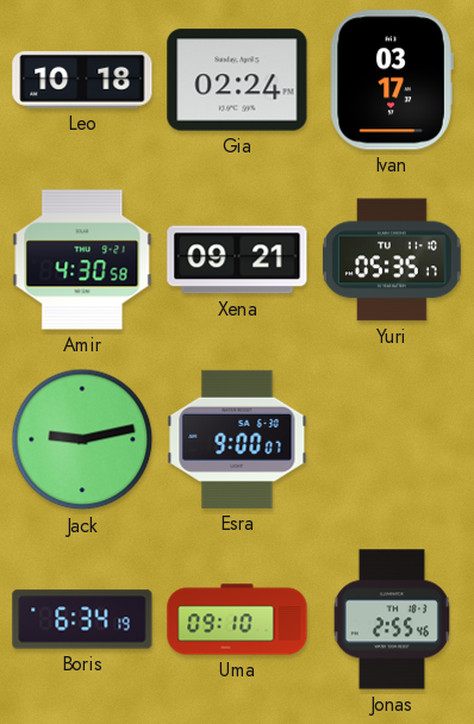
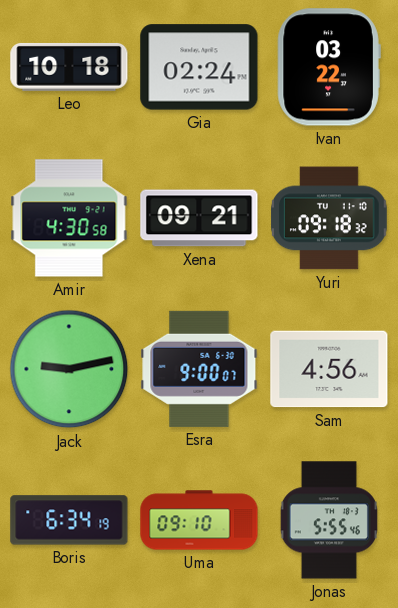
Ivan: 03:17 -> 03:22 (329, 67)
Yuri: 05:35 -> 09:18 (329, 218)
Sam: none -> 4:56 (329, 369)
Jonas: 2:55 -> 5:55 (329, 520)
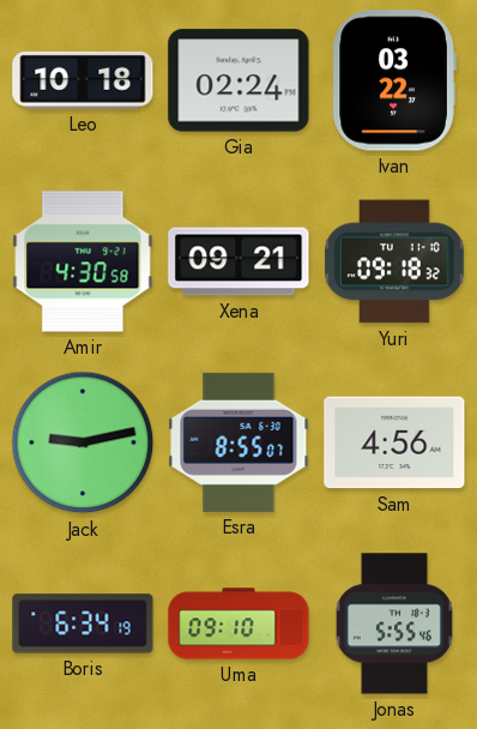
Esra: 9:00 -> 8:55 (238, 442)
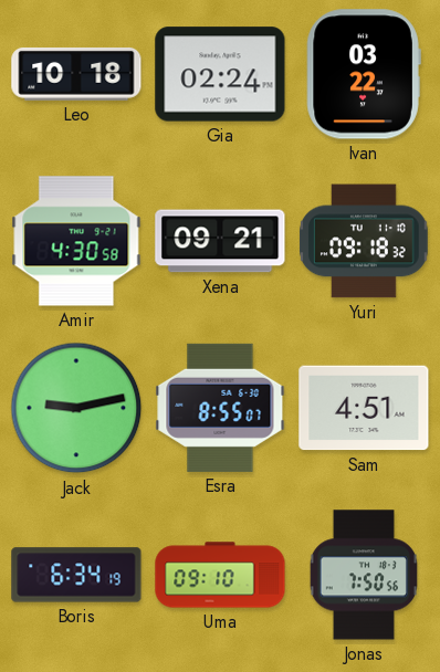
Sam: 4:56 -> 4:51 (364, 408)
Jonas: 5:55 -> 7:50 (364, 575)
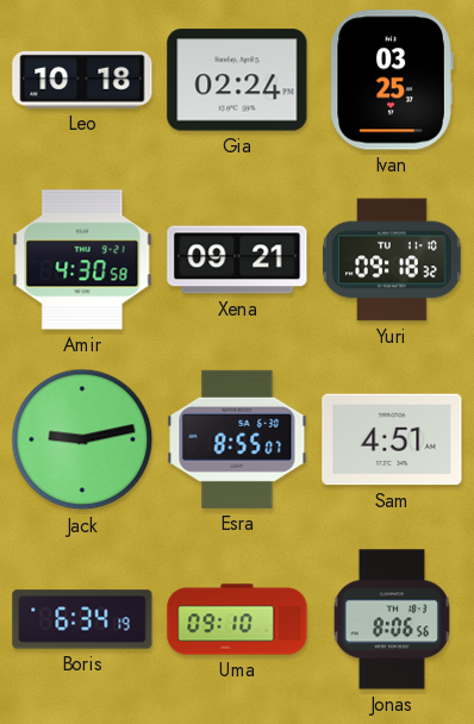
Ivan: 03:22 -> 03:25 (392, 80)
Jonas: 7:50 -> 8:06 (392, 619)
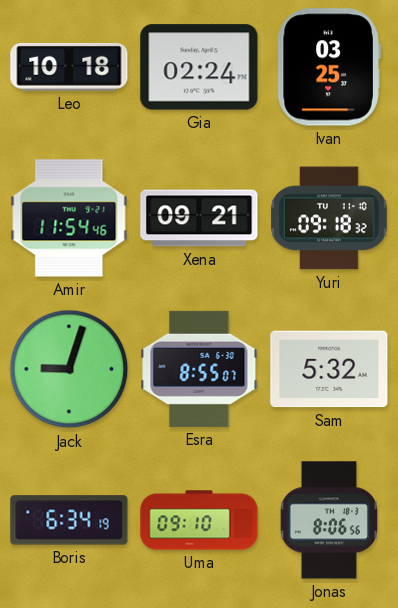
Amir: 4:30 -> 11:54 (69, 218)
Jack: 9:13 -> 9:03 (69, 369)
Sam: 4:51 -> 5:32 (329, 369)
